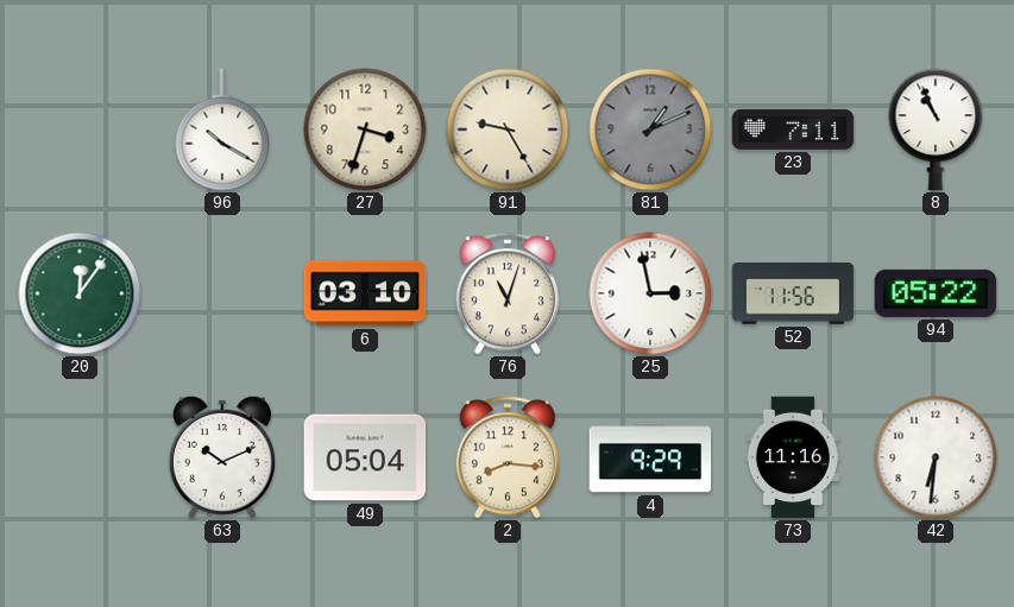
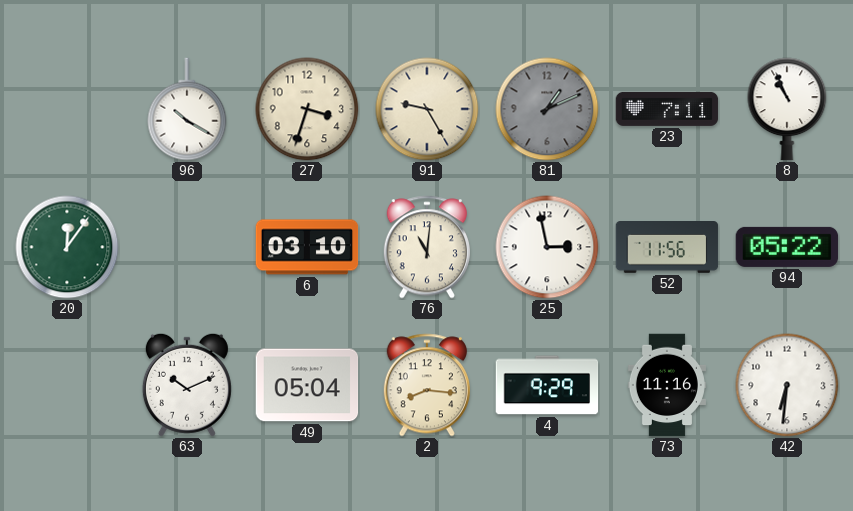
76: 11:03 -> 11:01 (427, 247)
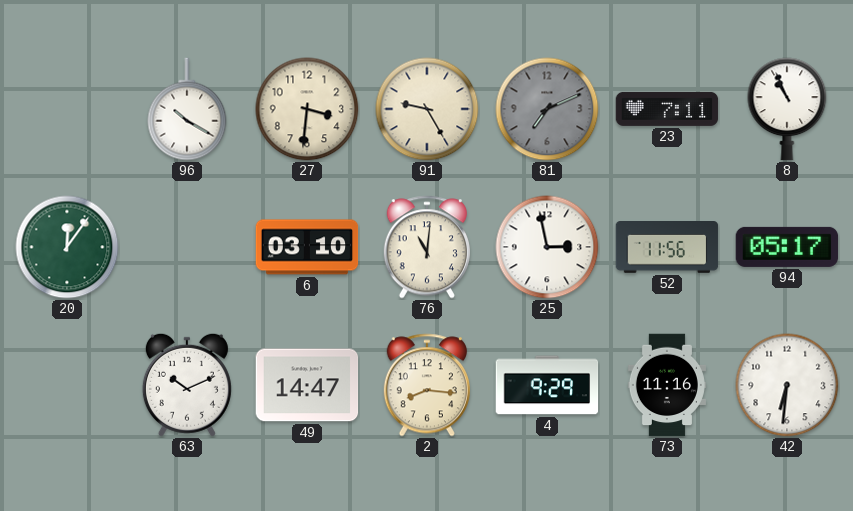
27: 3:33 -> 3:31 (307, 109)
81: 1:11 -> 7:11 (547, 109)
94: 05:22 -> 05:17 (787, 247)
49: 05:04 -> 14:47 (307, 385)
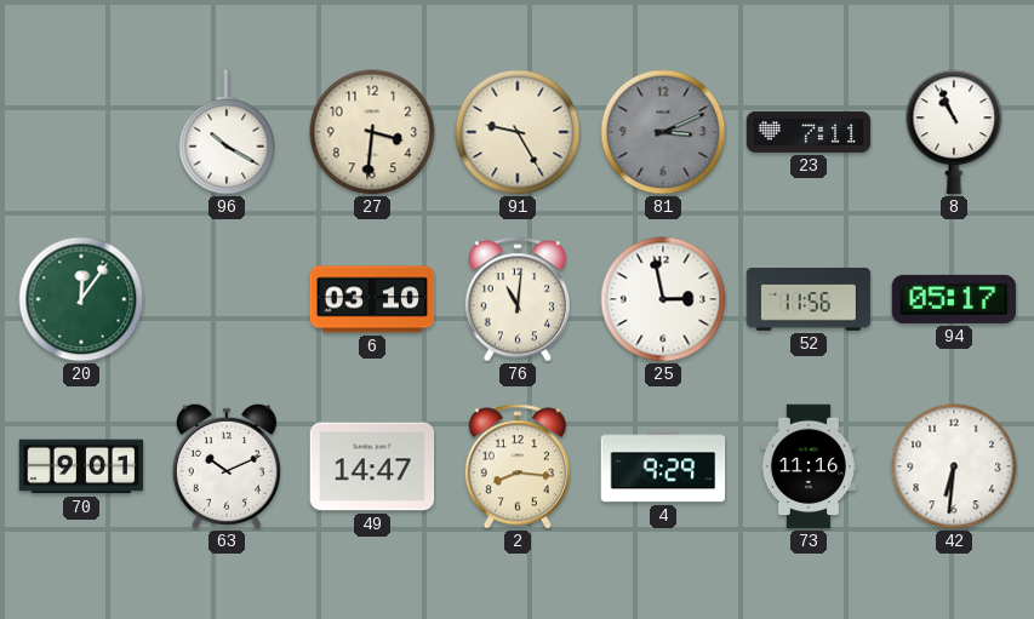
81: 7:11 -> 3:11 (663, 132)
70: none -> 9:01 (81, 466)
